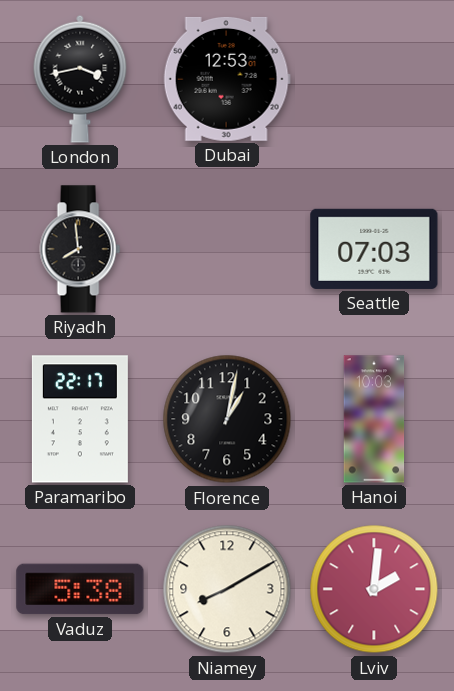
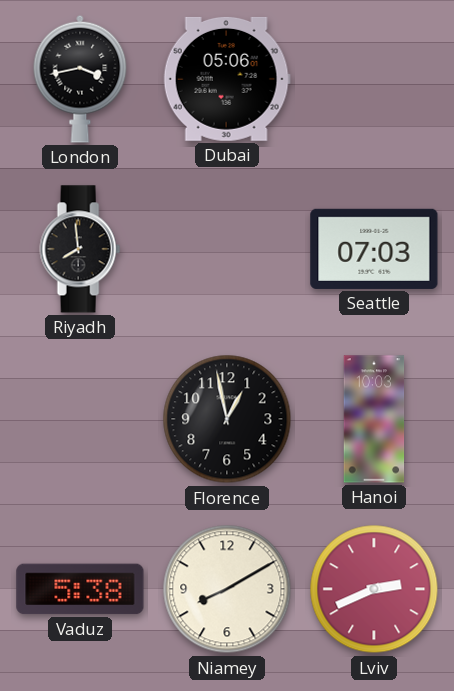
Dubai: 12:53 -> 05:06 (227, 79)
Paramaribo: 22:17 -> none (80, 419)
Florence: 1:02 -> 12:58 (227, 419)
Lviv: 2:01 -> 2:41 (374, 589)
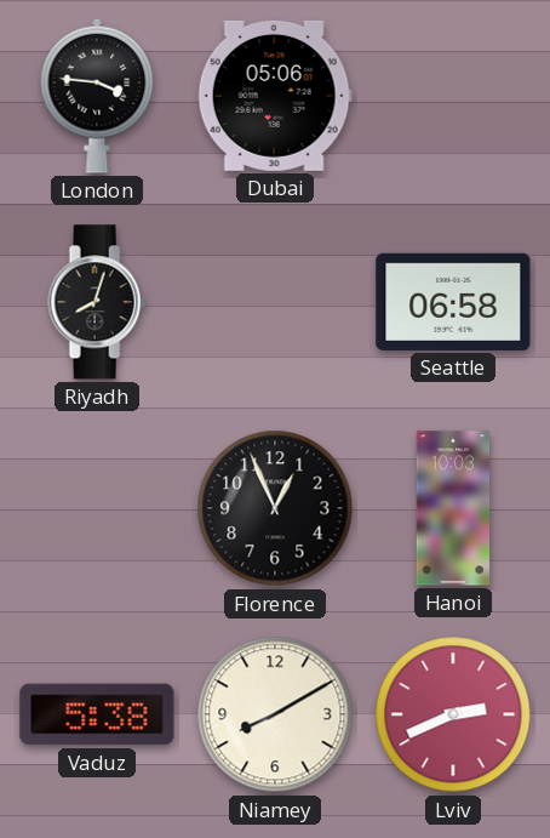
London: 3:43 -> 3:46 (97, 96)
Riyadh: 7:59 -> 8:03 (97, 302)
Seattle: 07:03 -> 06:58 (453, 302)
Florence: 12:58 -> 12:56 (275, 508)
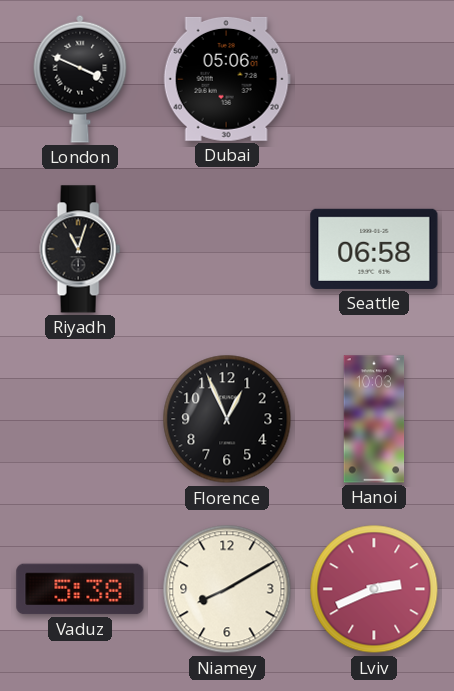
London: 3:46 -> 3:49 (80, 79)
Riyadh: 8:03 -> 11:03 (80, 249)
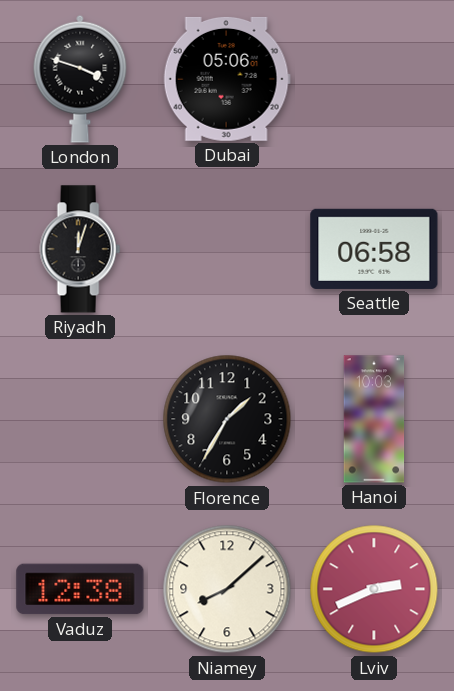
London: 3:49 -> 3:48 (80, 79)
Riyadh: 11:03 -> 12:03 (80, 249)
Florence: 12:56 -> 1:35 (227, 419)
Vaduz: 5:38 -> 12:38 (80, 589)
Niamey: 8:10 -> 8:08 (227, 589)
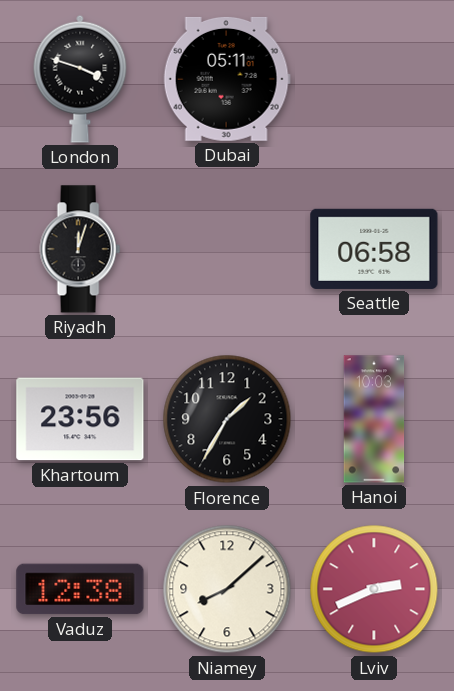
Dubai: 05:06 -> 05:11 (227, 79)
Khartoum: none -> 23:56 (80, 419)
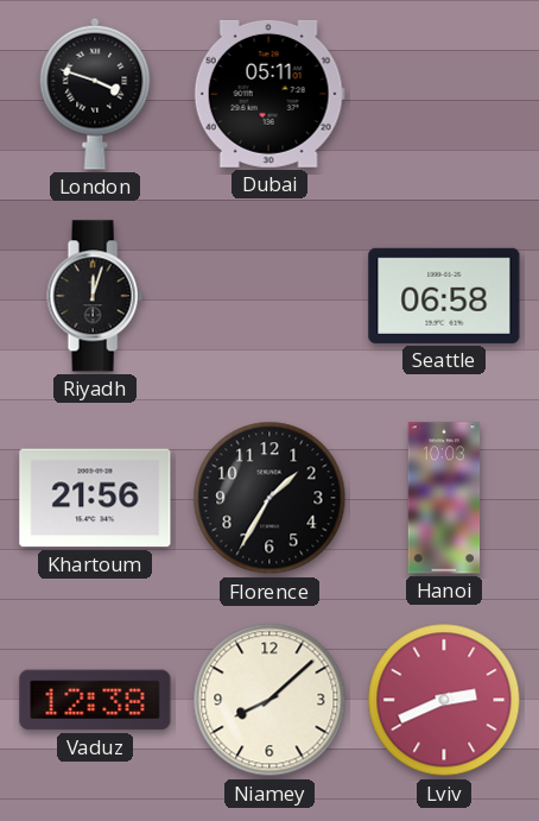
Khartoum: 23:56 -> 21:56 (95, 498)
